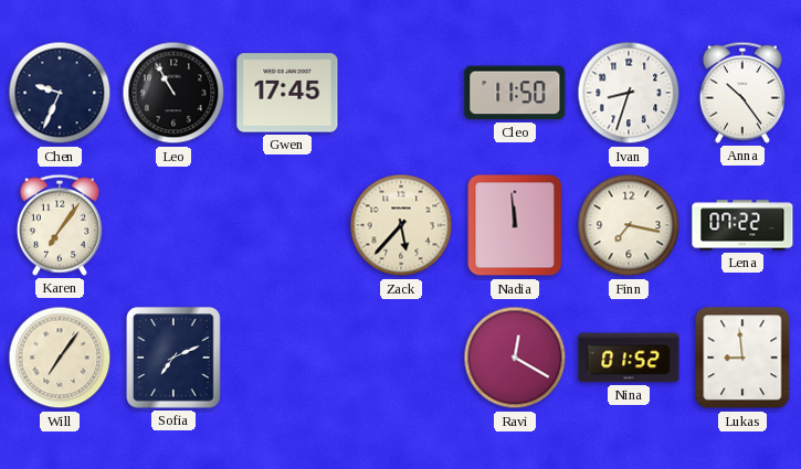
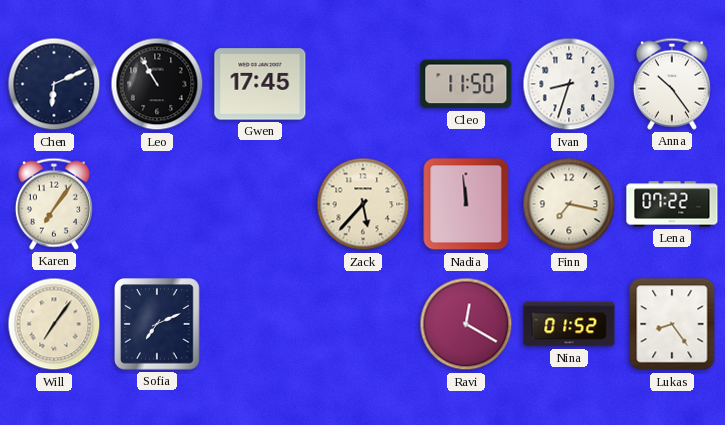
Chen: 9:34 -> 6:11 (54, 84)
Lukas: 8:59 -> 8:24 (672, 324)
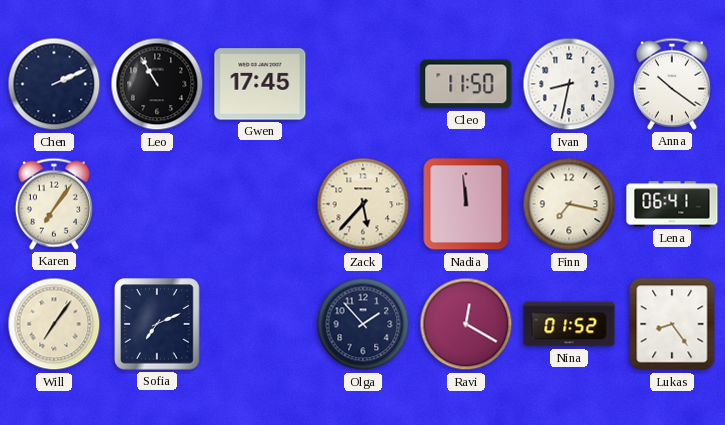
Chen: 6:11 -> 2:11 (54, 84)
Ivan: 8:33 -> 8:32 (569, 84)
Anna: 10:24 -> 10:21 (672, 84)
Lena: 07:22 -> 06:41 (672, 204)
Olga: none -> 1:53 (363, 324)
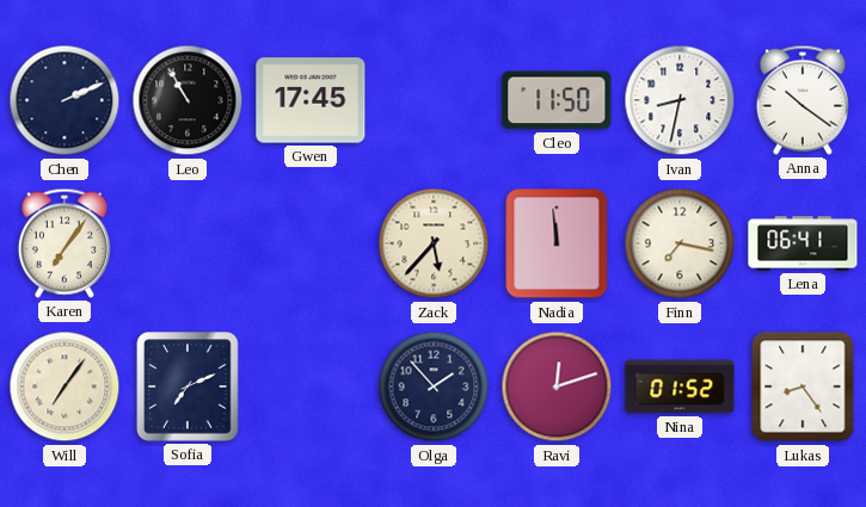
Ravi: 12:20 -> 12:12 (557, 387)
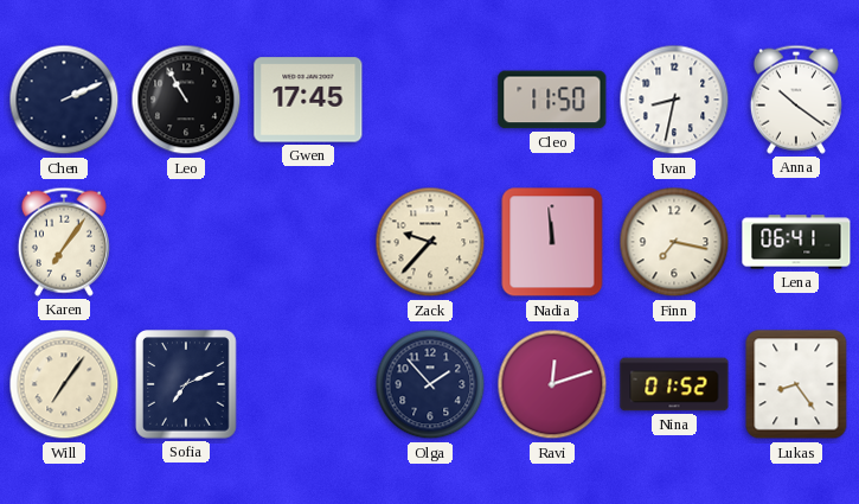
Zack: 5:37 -> 9:37 (430, 242)
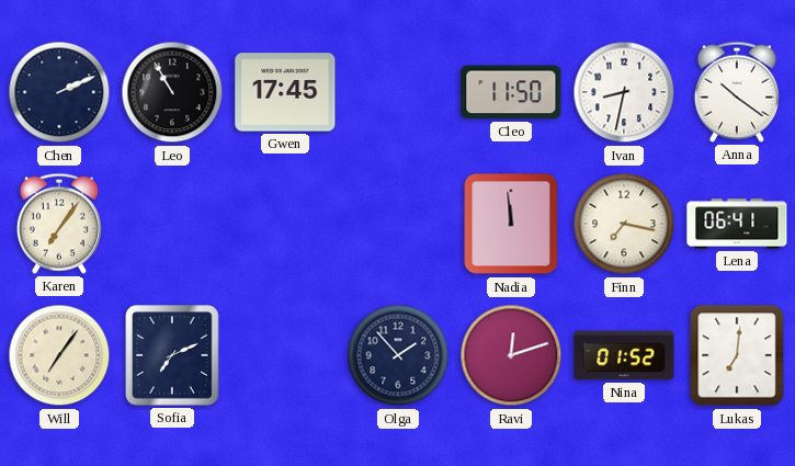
Zack: 9:37 -> none (430, 242)
Lukas: 8:24 -> 7:01 (737, 355)
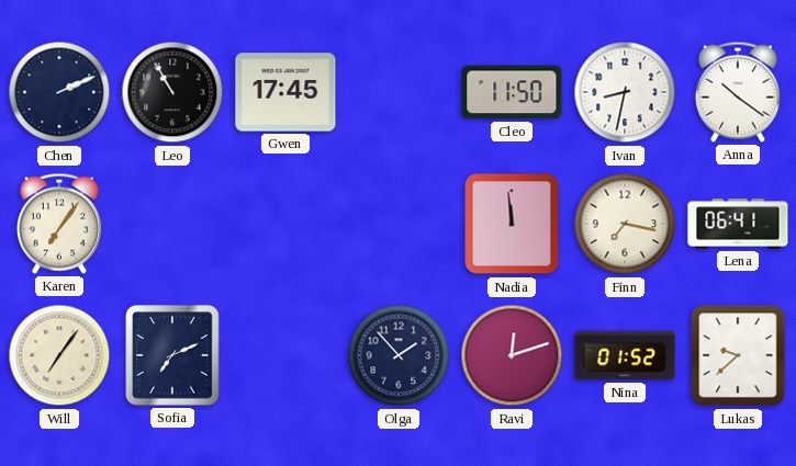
Lukas: 7:01 -> 9:38 (738, 355)
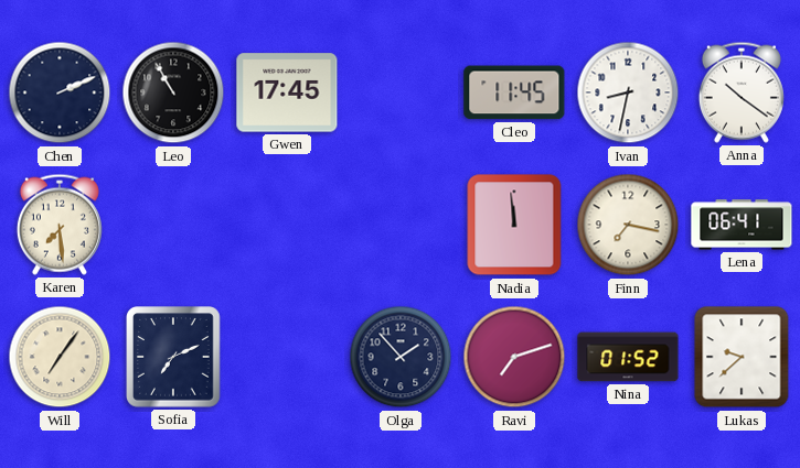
Cleo: 11:50 -> 11:45 (514, 92)
Karen: 7:06 -> 7:29 (60, 225)
Ravi: 12:12 -> 7:12 (514, 357)
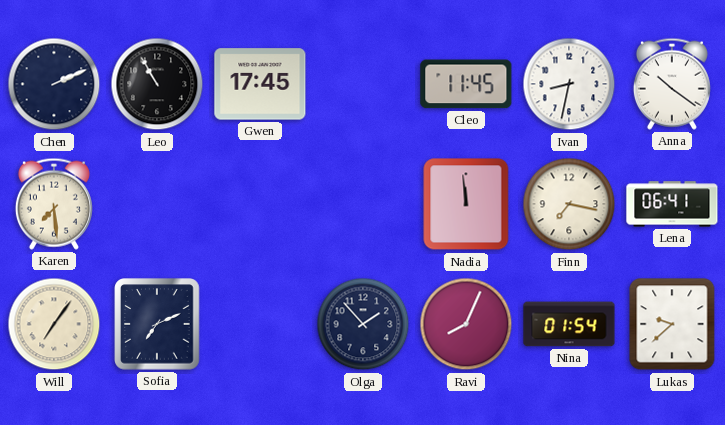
Ravi: 7:12 -> 8:04 (466, 324)
Nina: 01:52 -> 01:54 (569, 324)
